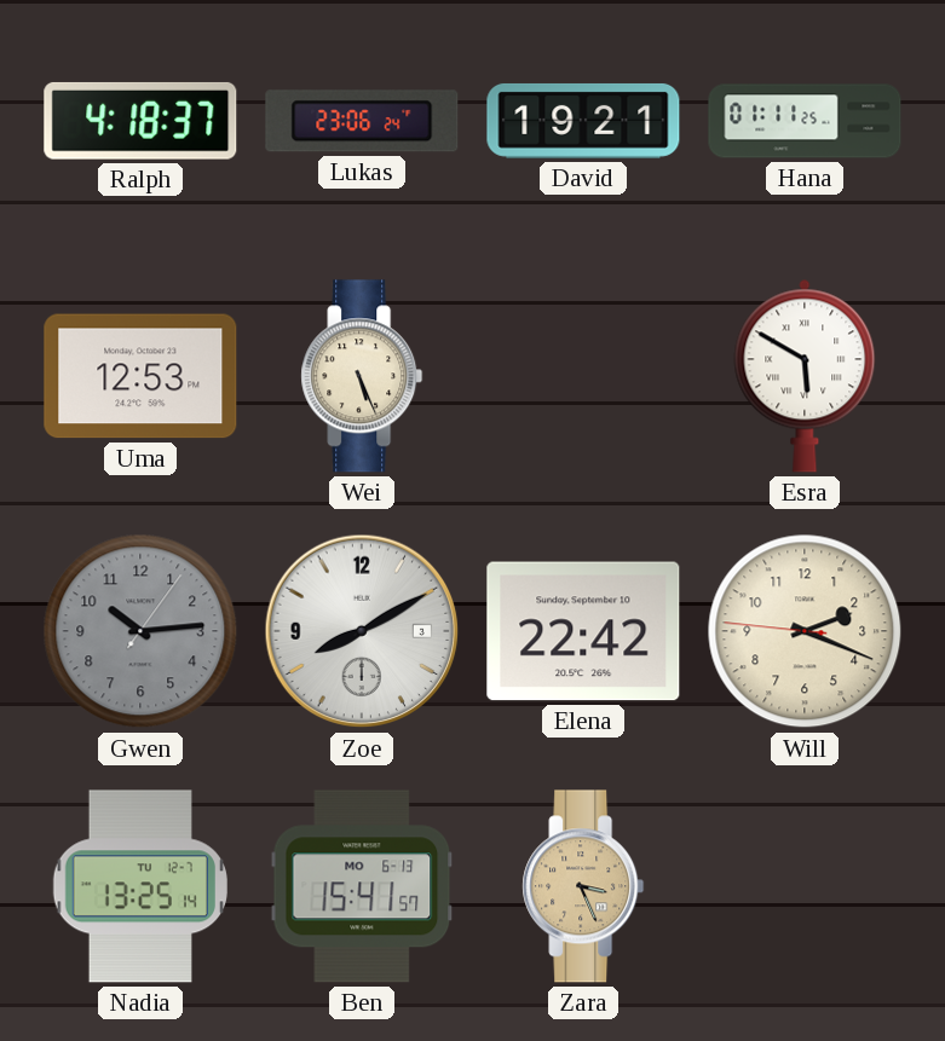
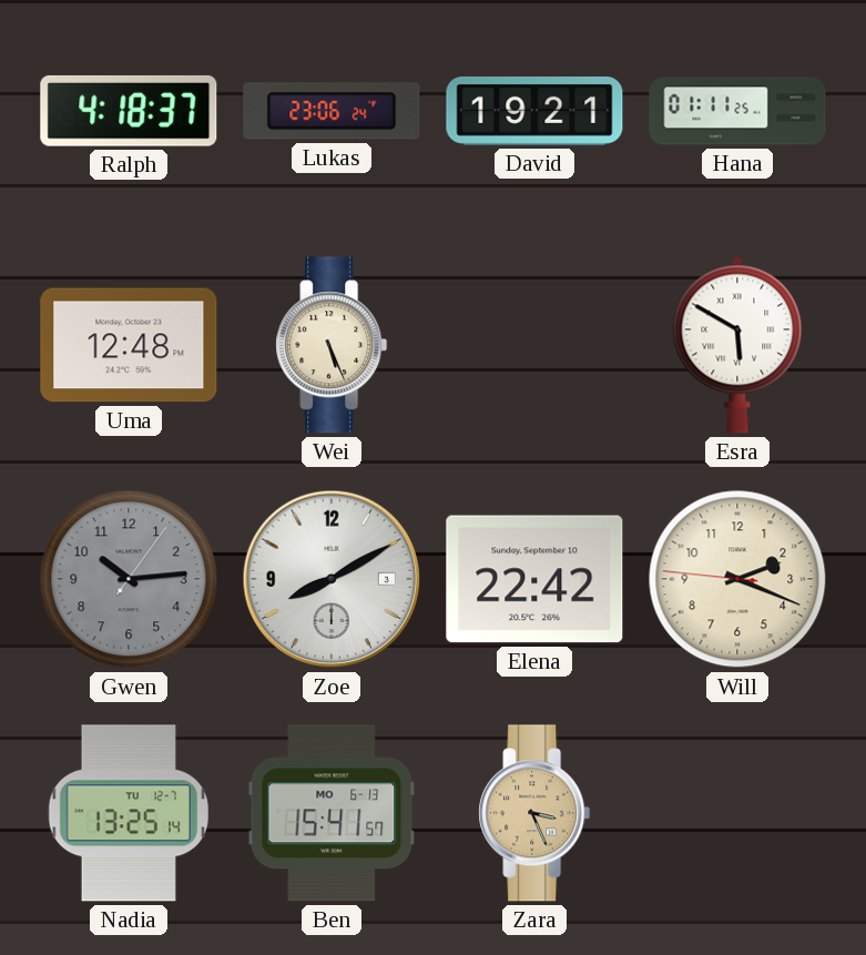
Uma: 12:53 -> 12:48 (129, 345)
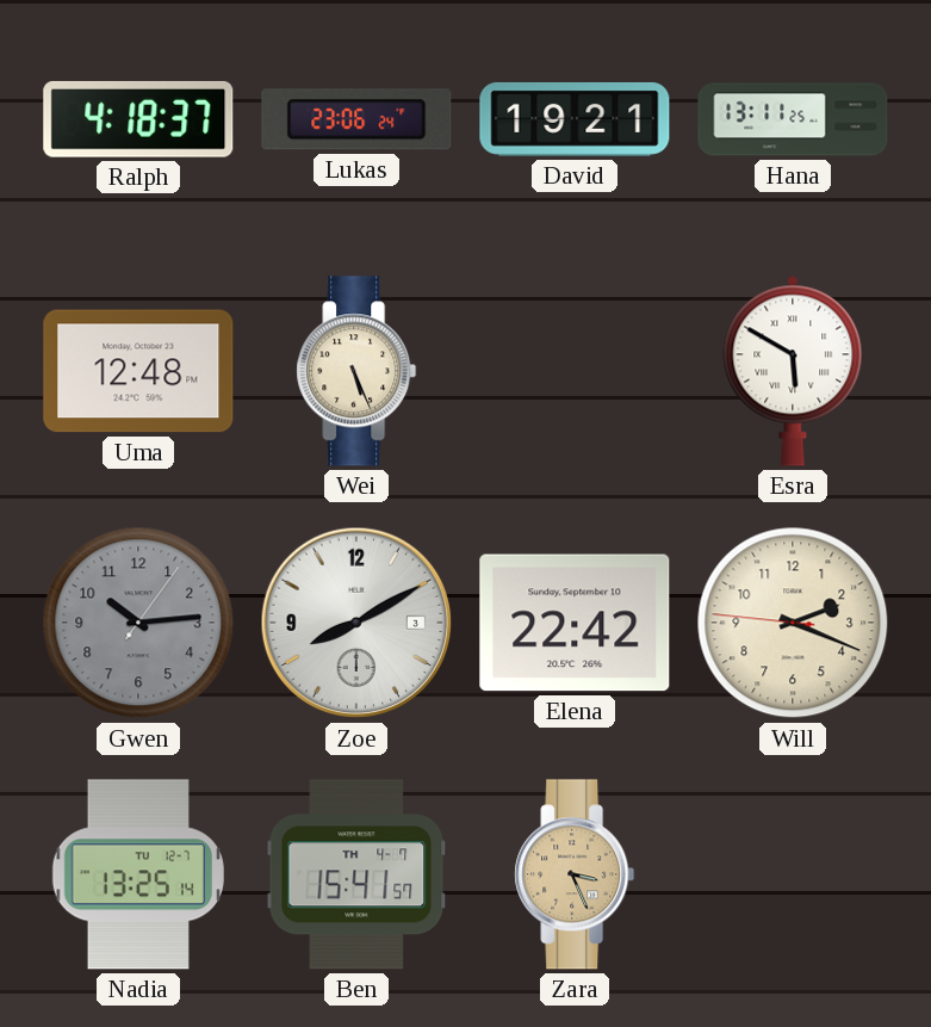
Hana: 01:11 -> 13:11 (793, 119)
Ben date: MO 6-13 -> TH 4-7 (356, 874)
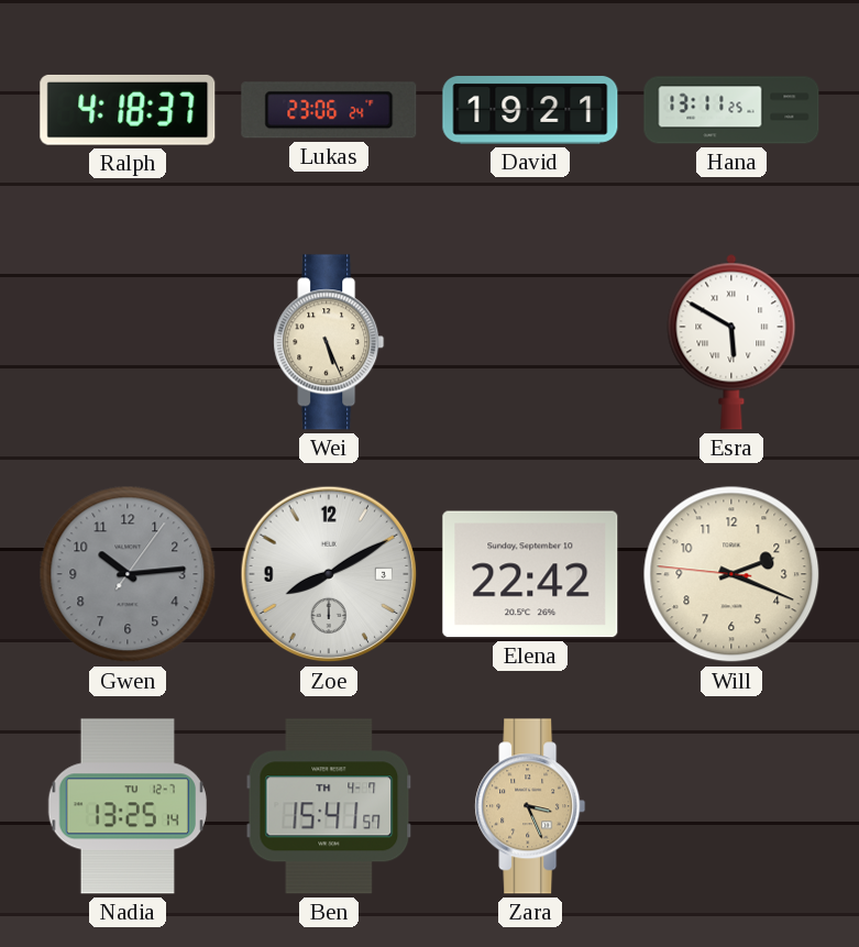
Uma: 12:48 -> none (138, 371)
